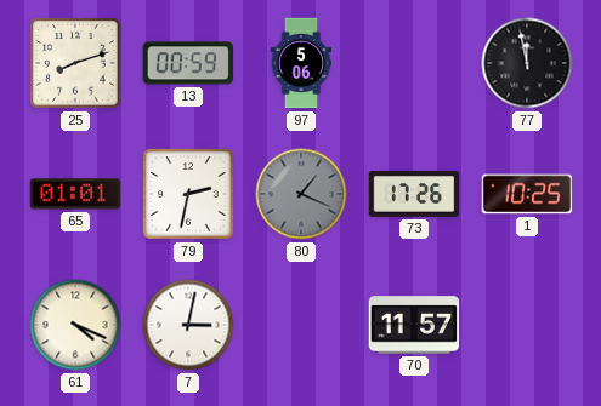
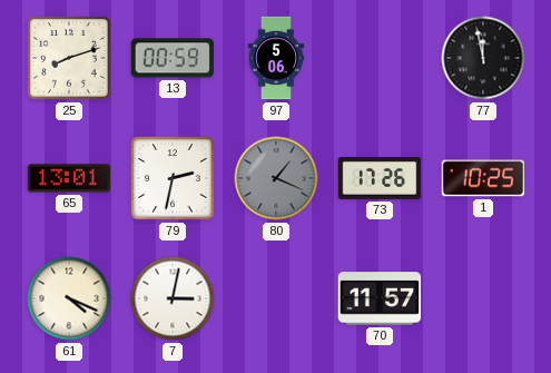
65: 01:01 -> 13:01 (69, 178)
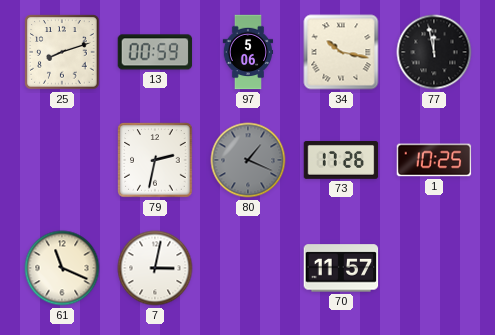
34: none -> 10:17 (341, 52)
65: 13:01 -> none (69, 178)
61: 4:19 -> 11:19 (62, 268)
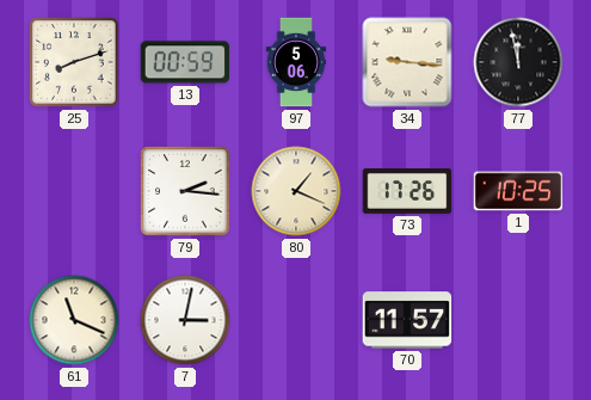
34: 10:17 -> 9:16 (407, 62)
79: 2:32 -> 2:16 (185, 191)
80 dial: grey -> cream (296, 191)
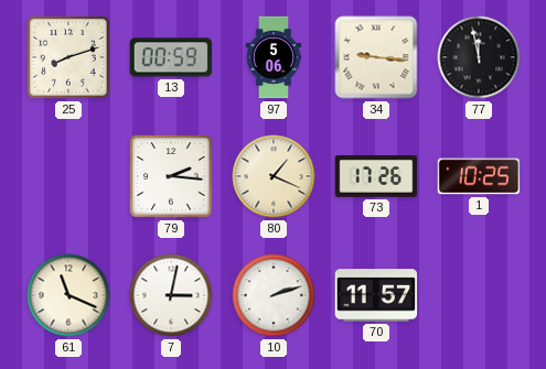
10: none -> 2:12 (274, 295)
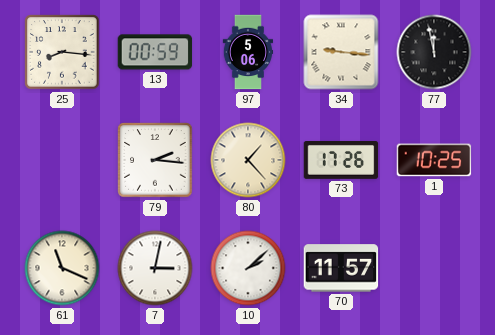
25: 8:12 -> 8:16 (62, 52)
80: 1:19 -> 1:23 (248, 160)
10: 2:12 -> 2:08 (248, 268)
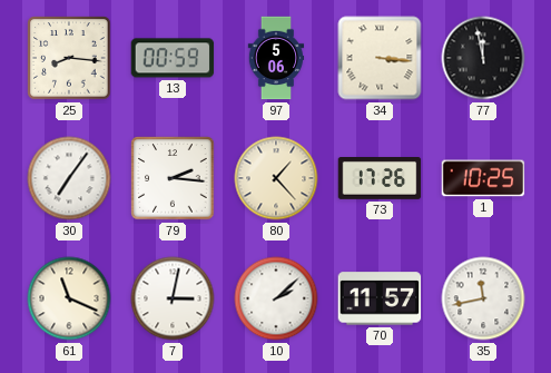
34: 9:16 -> 3:16 (380, 58)
30: none -> 7:06 (69, 178)
35: none -> 11:43 (483, 298)
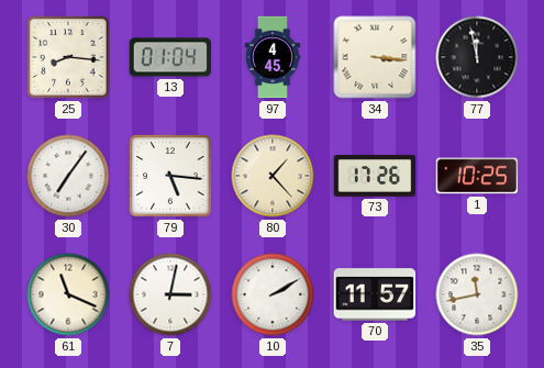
13: 00:59 -> 01:04 (170, 57)
97: 5:06 -> 4:45 (273, 57)
79: 2:16 -> 5:16 (170, 176)
10: 2:08 -> 2:10 (273, 294)
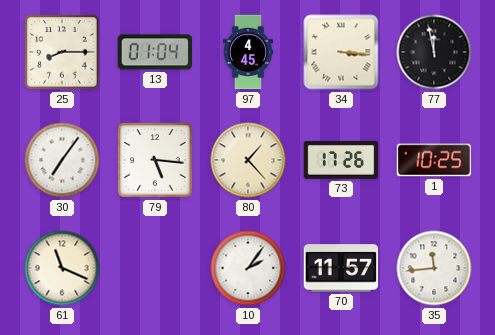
25: 8:16 -> 8:15 (62, 52)
7: 3:02 -> none (170, 294)
10: 2:10 -> 2:06 (248, 268)
35: 11:43 -> 11:44 (434, 268)
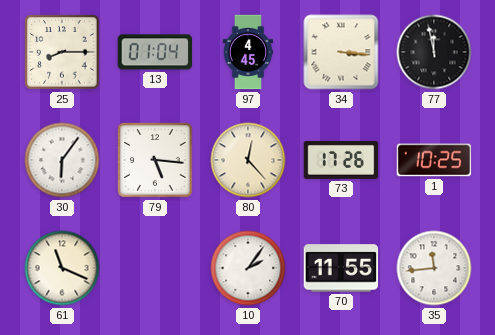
30: 7:06 -> 6:06 (62, 160)
80: 1:23 -> 12:23 (248, 160)
70: 11:57 -> 11:55 (341, 268)
